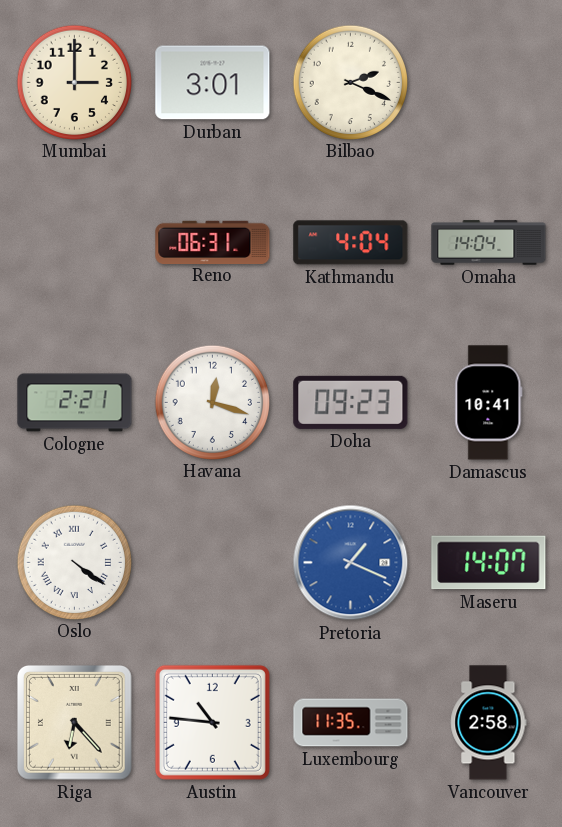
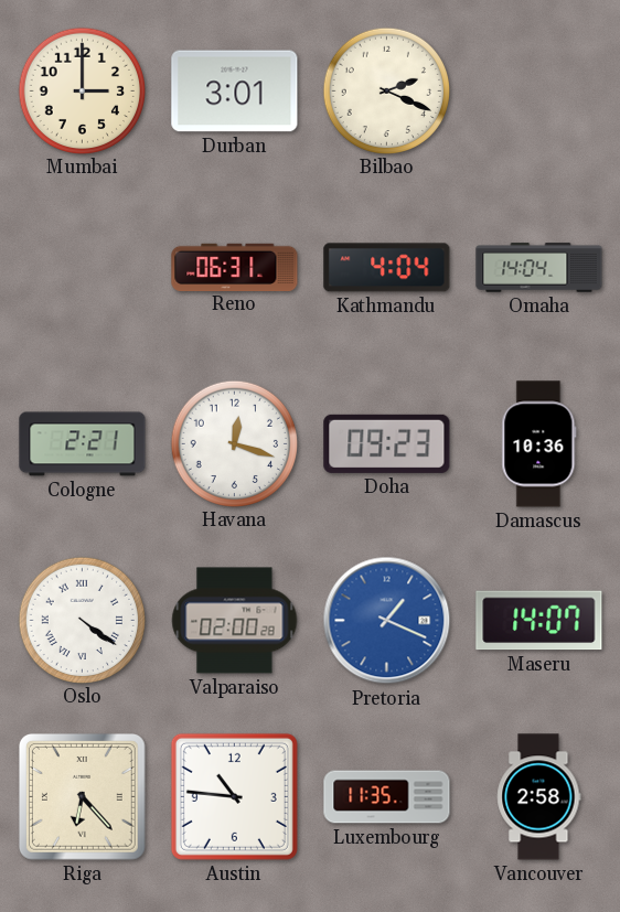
Damascus: 10:41 -> 10:36 (539, 444)
Valparaiso: none -> 02:00 (235, 621)
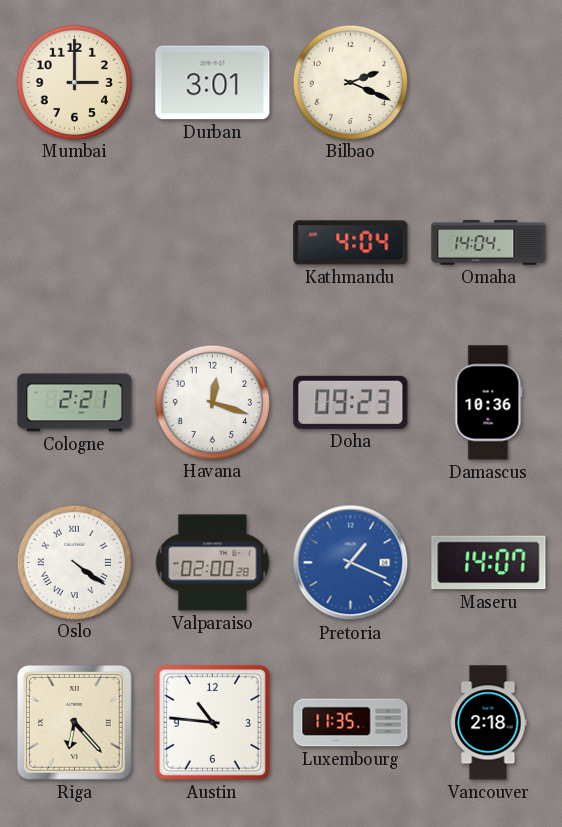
Reno: 06:31 -> none (235, 267)
Vancouver: 2:58 -> 2:18 (489, 723)
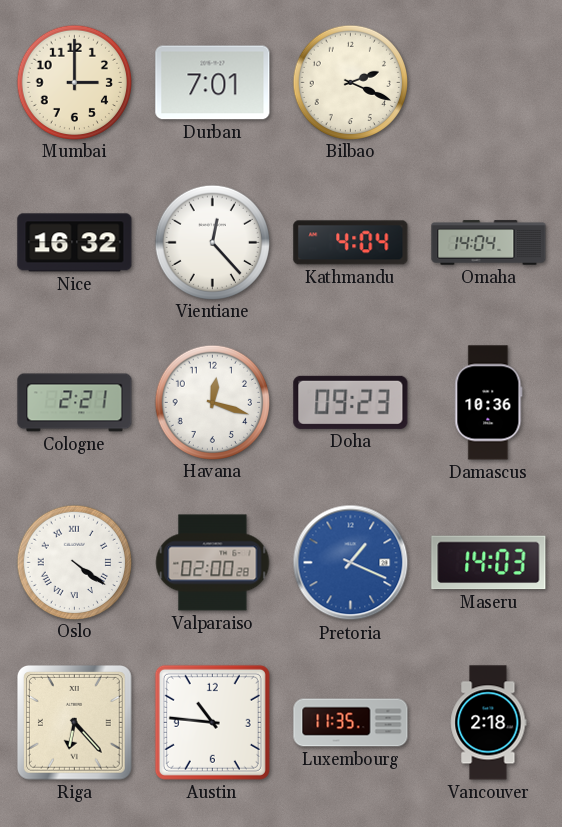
Durban: 3:01 -> 7:01 (213, 83)
Nice: none -> 16:32 (75, 243)
Vientiane: none -> 12:23 (212, 242)
Maseru: 14:07 -> 14:03 (489, 563)
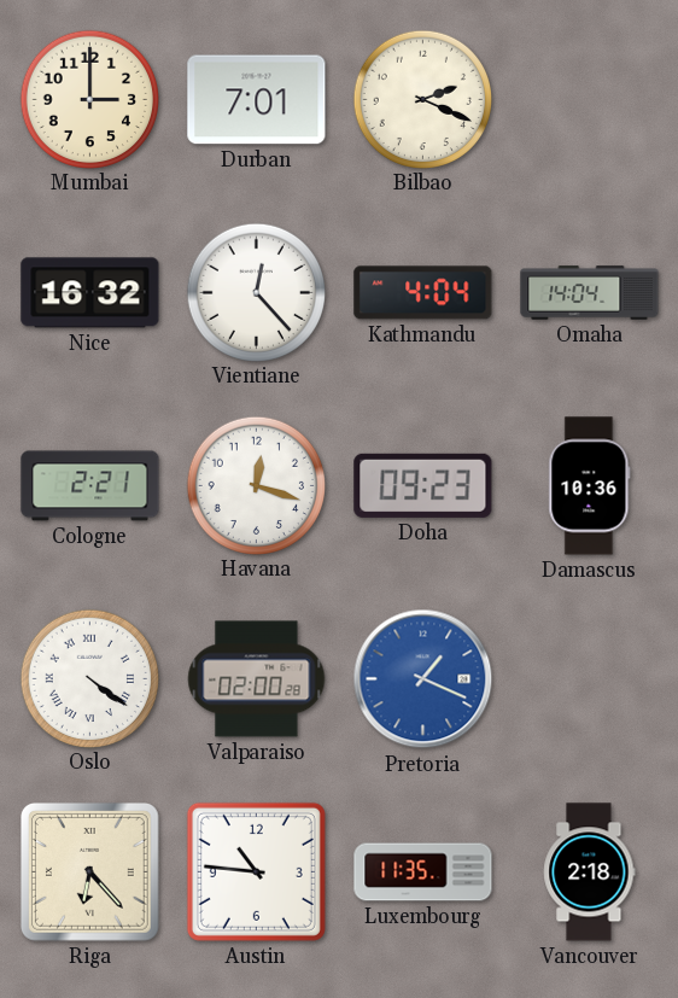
Maseru: 14:03 -> none (489, 563)
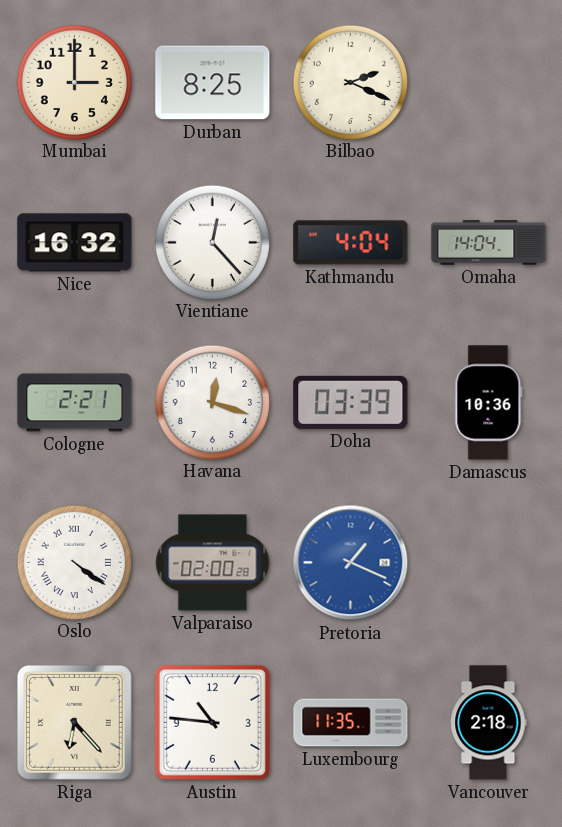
Durban: 7:01 -> 8:25 (213, 83)
Doha: 09:23 -> 03:39 (351, 402)
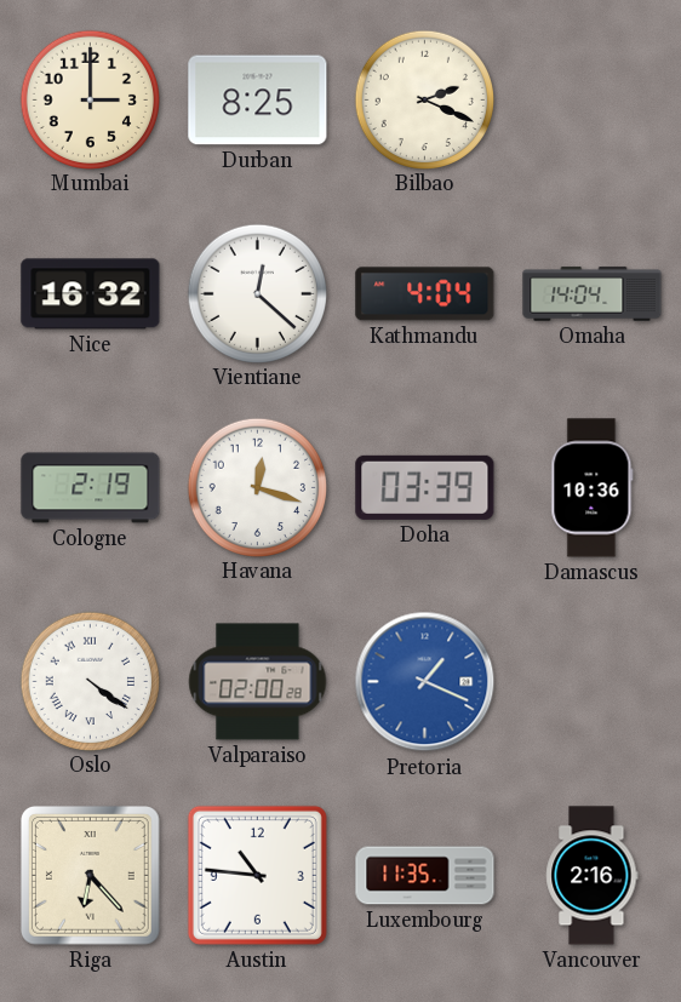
Vientiane: 12:23 -> 12:22 (257, 293)
Cologne: 2:21 -> 2:19 (91, 488)
Vancouver: 2:18 -> 2:16 (593, 876)
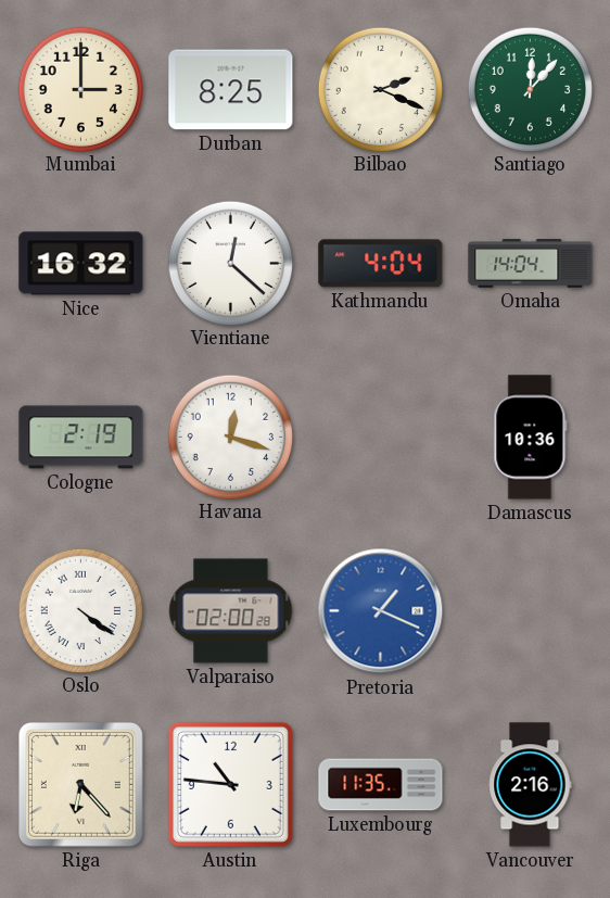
Santiago: none -> 12:07 (530, 89)
Doha: 03:39 -> none (425, 487)
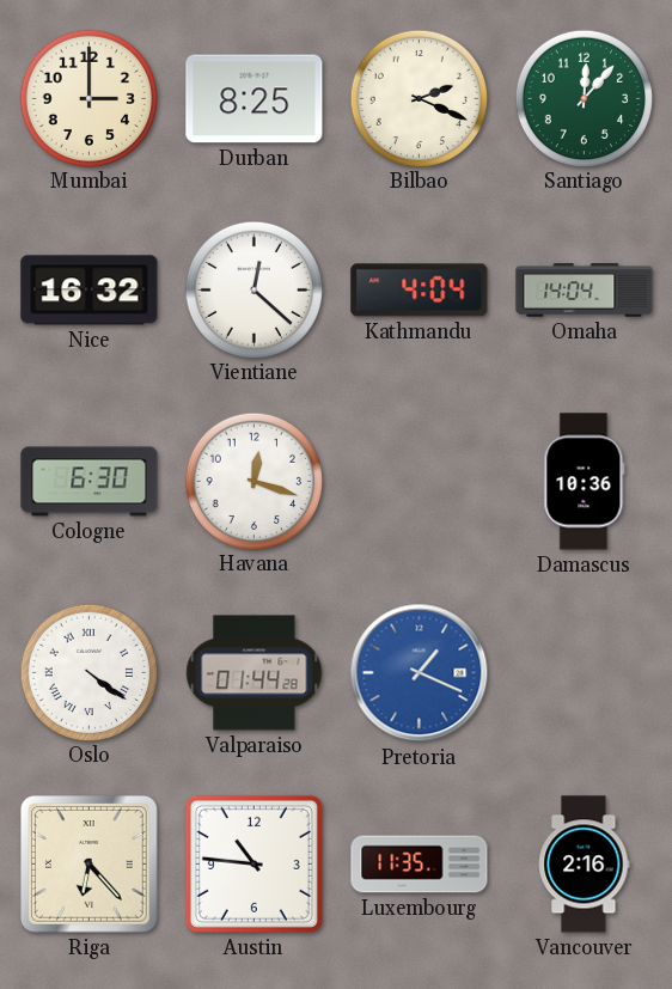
Cologne: 2:19 -> 6:30 (90, 482)
Valparaiso: 02:00 -> 01:44 (255, 673)
